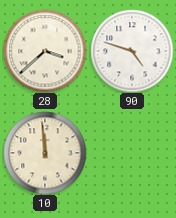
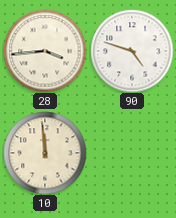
28: 3:38 -> 3:44 (45, 51)
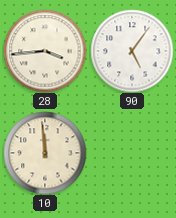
90: 4:48 -> 5:06 (132, 51)
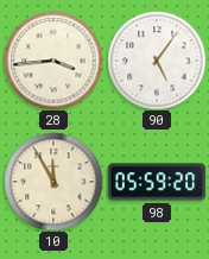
10: 11:59 -> 11:55 (53, 182)
98: none -> 05:59 (157, 182)
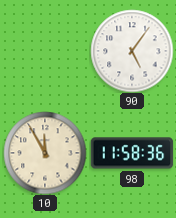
28: 3:44 -> none (53, 61)
98: 05:59 -> 11:58 (132, 153)
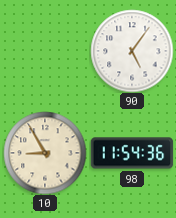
10: 11:55 -> 8:55 (45, 153)
98: 11:58 -> 11:54 (132, 153)
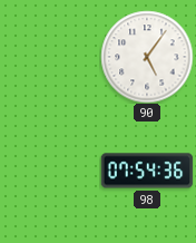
10: 8:55 -> none (45, 153)
98: 11:54 -> 07:54 (147, 171)
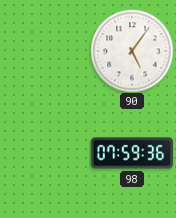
98: 07:54 -> 07:59 (132, 153)
